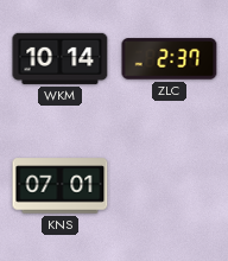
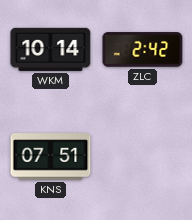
ZLC: 2:37 -> 2:42 (143, 50)
KNS: 07:01 -> 07:51 (51, 157)
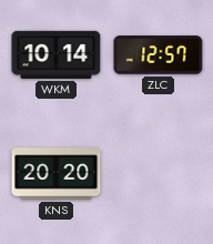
ZLC: 2:42 -> 12:57 (159, 55)
KNS: 07:51 -> 20:20 (57, 174)
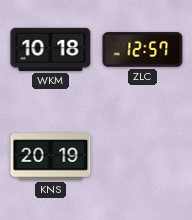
WKM: 10:14 -> 10:18 (51, 49)
KNS: 20:20 -> 20:19 (51, 157)
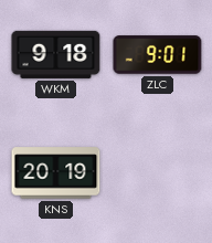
WKM: 10:18 -> 9:18 (56, 54)
ZLC: 12:57 -> 9:01 (158, 55)
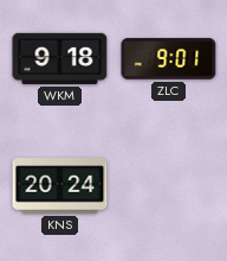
KNS: 20:19 -> 20:24 (60, 186)
